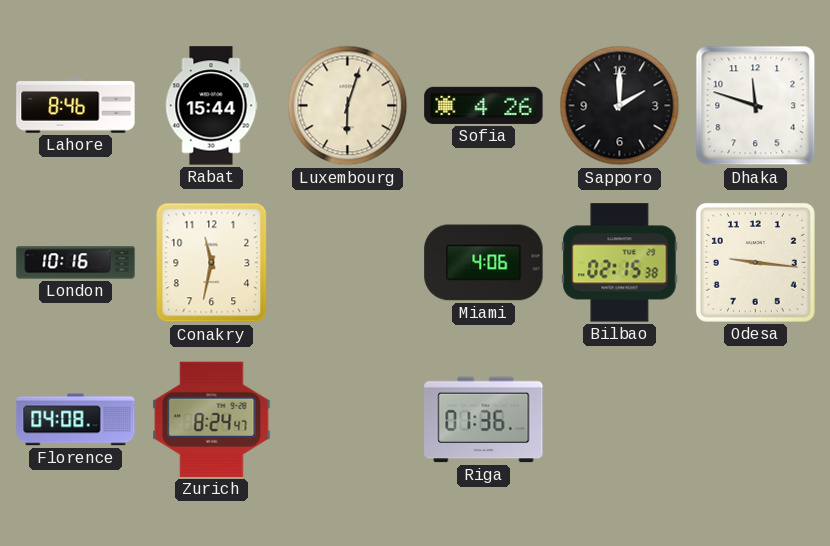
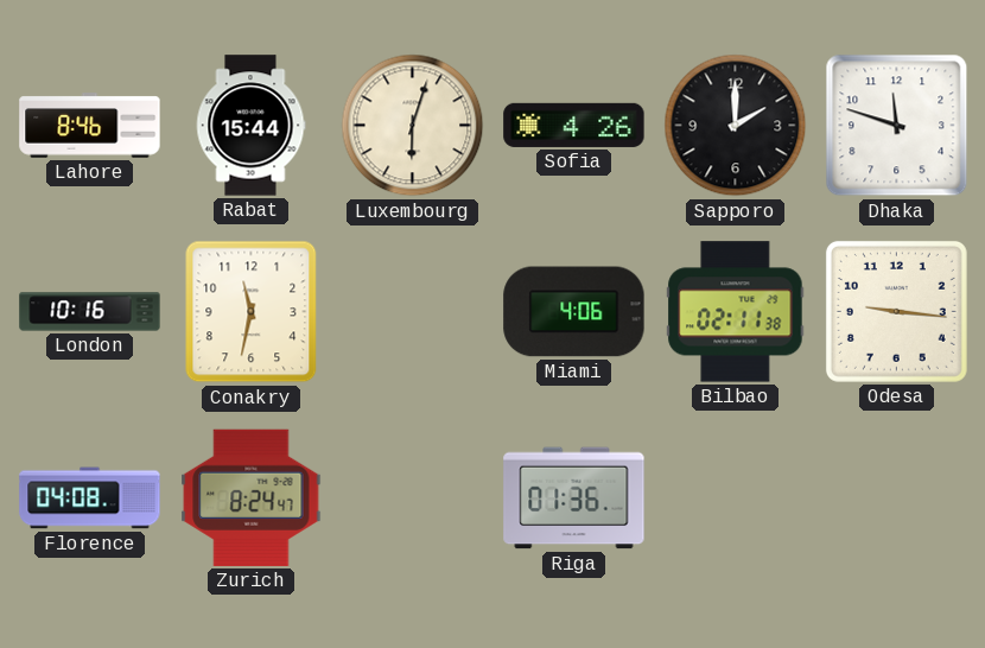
Bilbao: 02:15 -> 02:11 (736, 312)
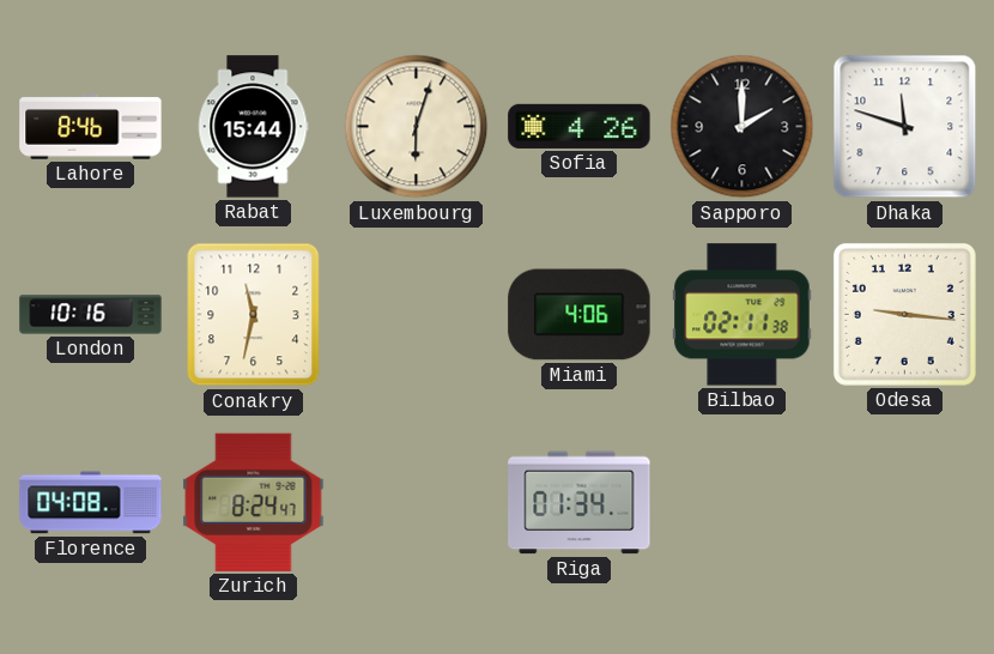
Riga: 01:36 -> 01:34 (580, 503)
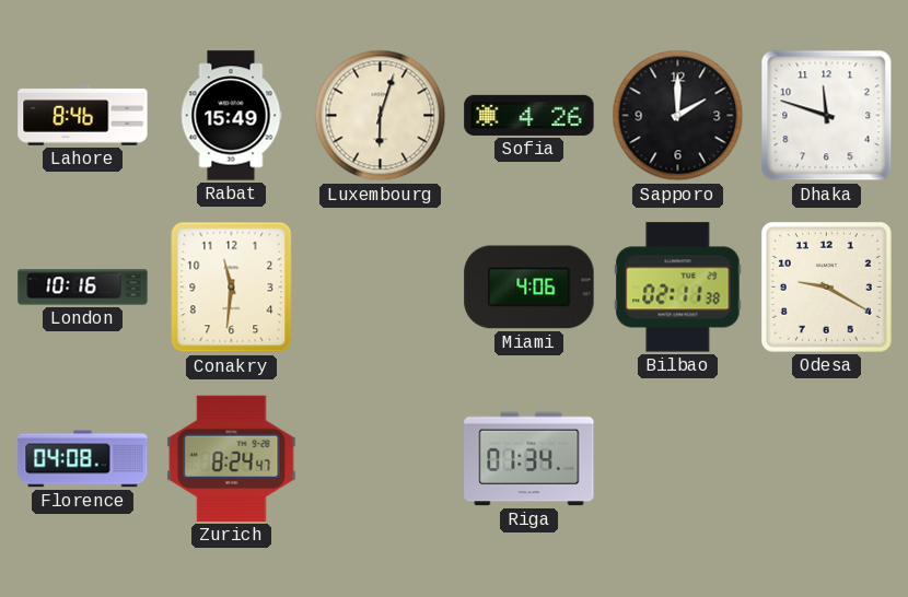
Rabat: 15:44 -> 15:49 (231, 116)
Conakry: 11:32 -> 11:31 (232, 288)
Odesa: 9:16 -> 9:20 (826, 286)
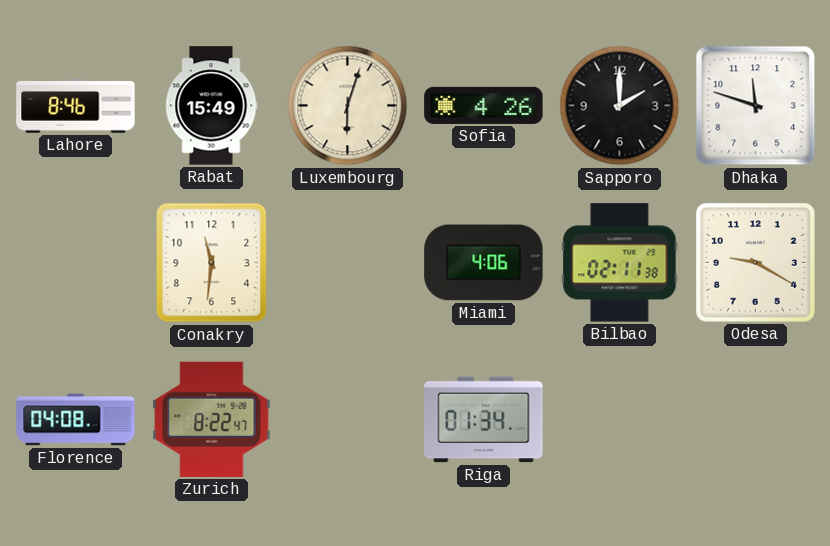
London: 10:16 -> none (83, 288)
Zurich: 8:24 -> 8:22 (212, 419)
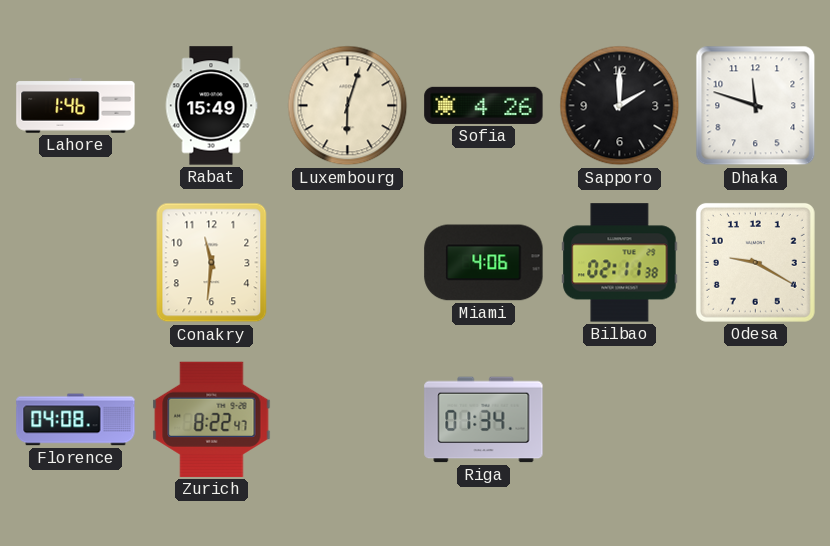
Lahore: 8:46 -> 1:46 (76, 106)
